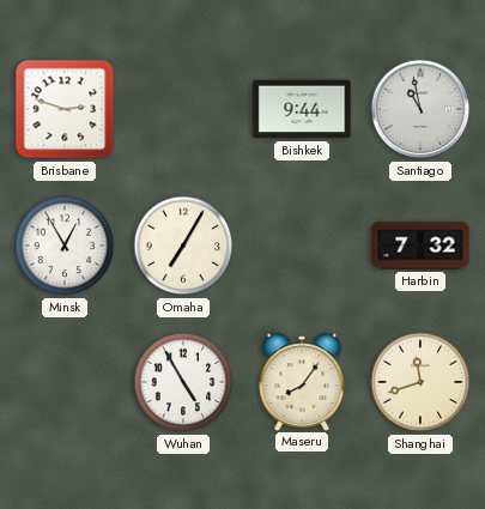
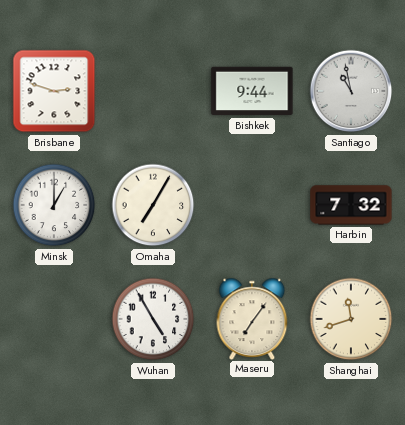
Minsk: 12:55 -> 1:00 (54, 205)
Maseru: 8:06 -> 7:06 (252, 318)
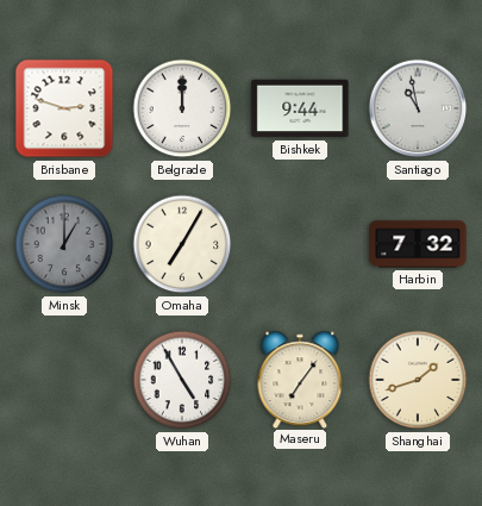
Belgrade: none -> 12:00 (182, 108)
Minsk dial: white -> grey (64, 244)
Shanghai: 11:42 -> 1:42 (418, 380)
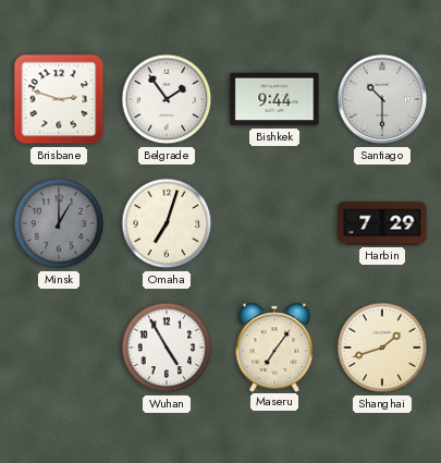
Belgrade: 12:00 -> 1:54 (167, 99)
Santiago: 10:58 -> 10:30 (382, 99)
Omaha: 7:05 -> 7:03 (167, 223)
Harbin: 7:32 -> 7:29 (382, 223)
